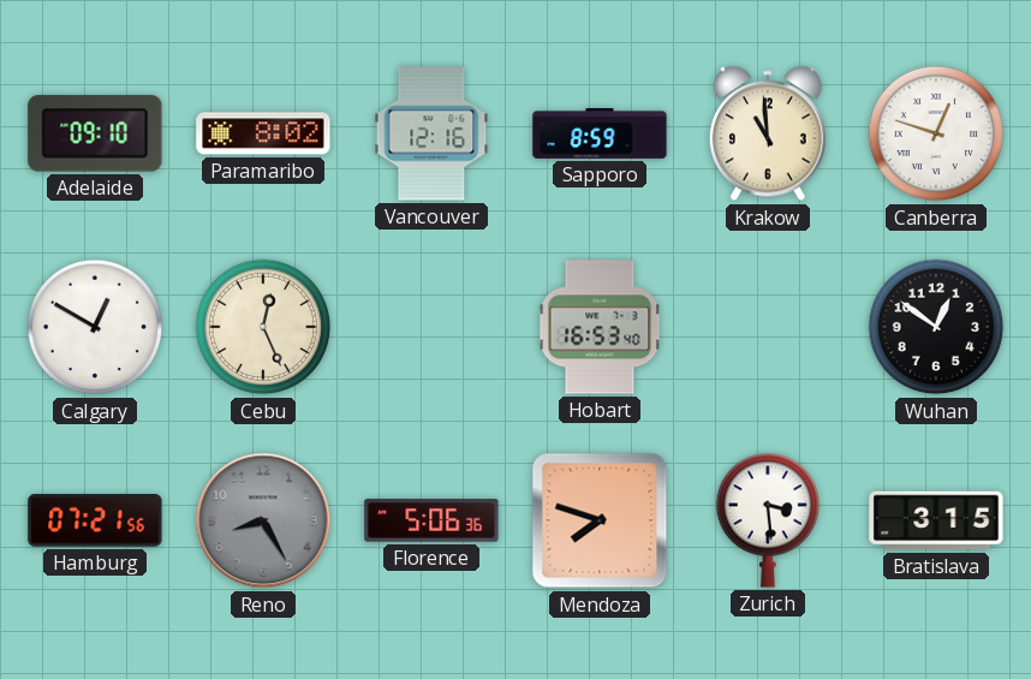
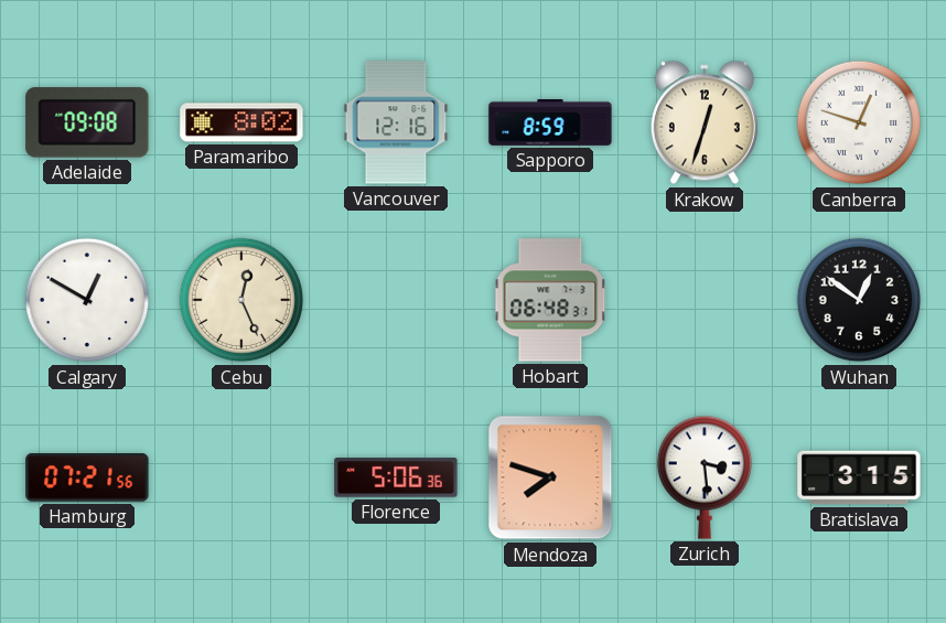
Adelaide: 09:10 -> 09:08 (87, 122)
Krakow: 10:59 -> 12:33 (705, 122)
Hobart: 16:53 -> 06:48 (550, 300)
Reno: 8:25 -> none (263, 520)
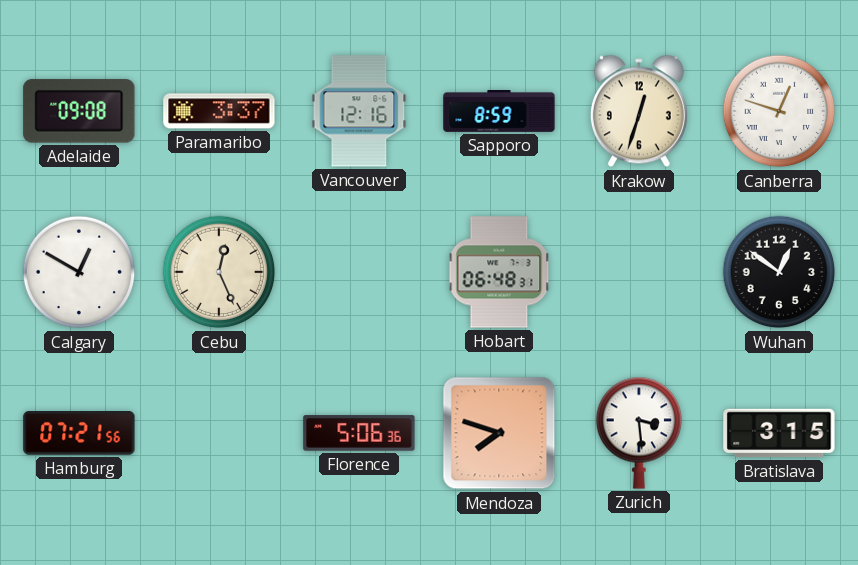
Paramaribo: 8:02 -> 3:37 (219, 111)
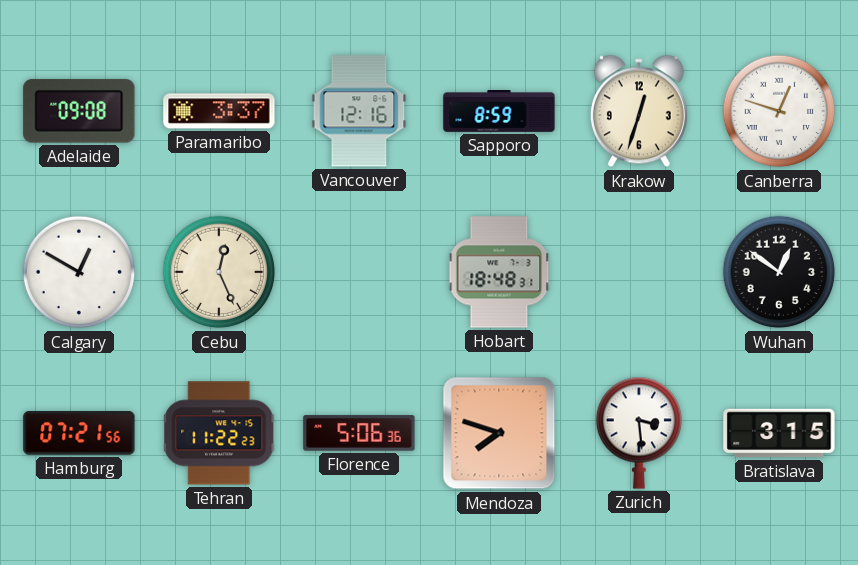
Hobart: 06:48 -> 18:48 (499, 272)
Tehran: none -> 11:22 (220, 433)
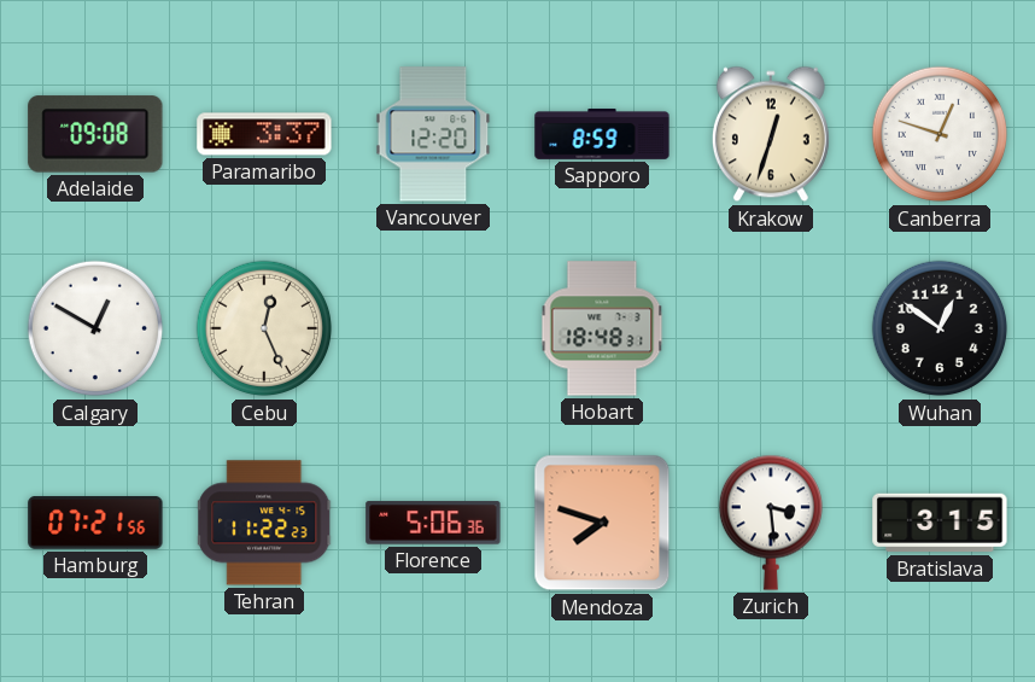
Vancouver: 12:16 -> 12:20 (433, 134)
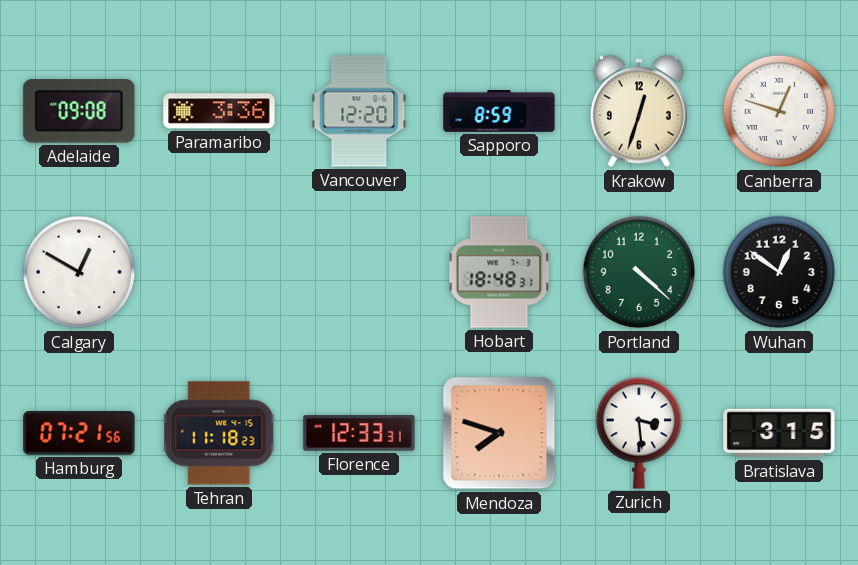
Paramaribo: 3:37 -> 3:36 (219, 111)
Cebu: 12:26 -> none (264, 328)
Portland: none -> 4:22 (639, 272)
Tehran: 11:22 -> 11:18 (220, 433)
Florence: 5:06 -> 12:33 (359, 433)
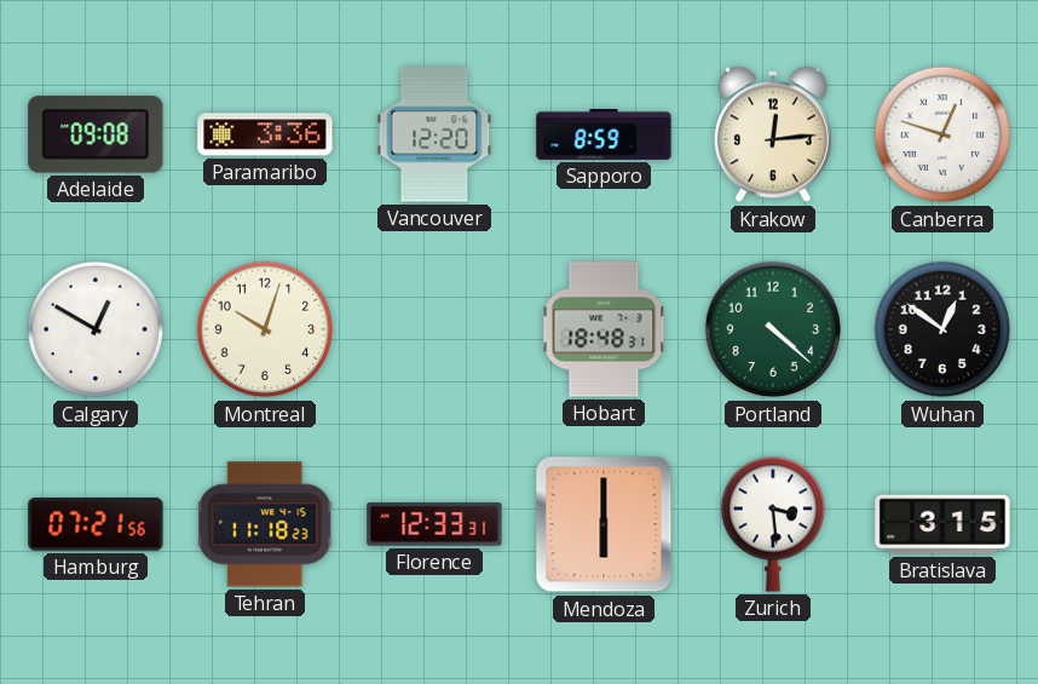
Krakow: 12:33 -> 12:14 (773, 134)
Montreal: none -> 10:03 (265, 329)
Mendoza: 7:48 -> 6:00 (604, 524)
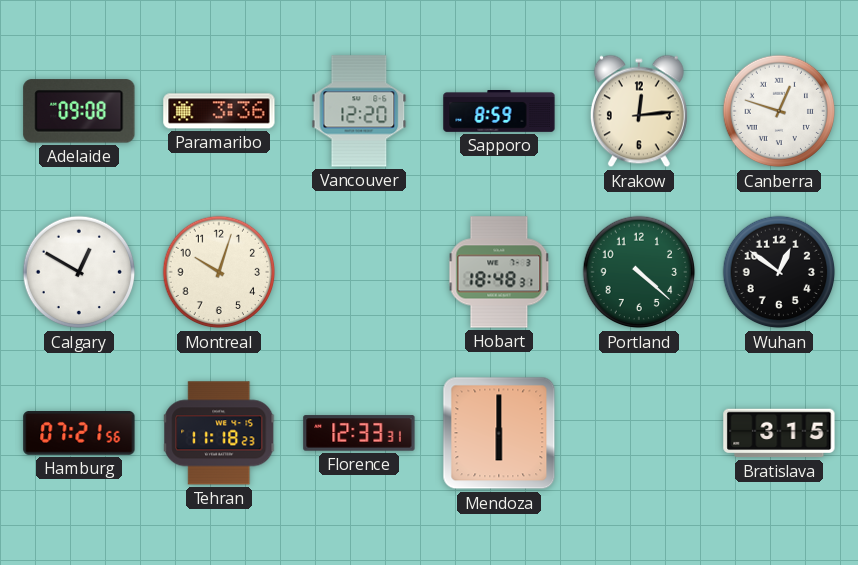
Zurich: 3:29 -> none (772, 524)
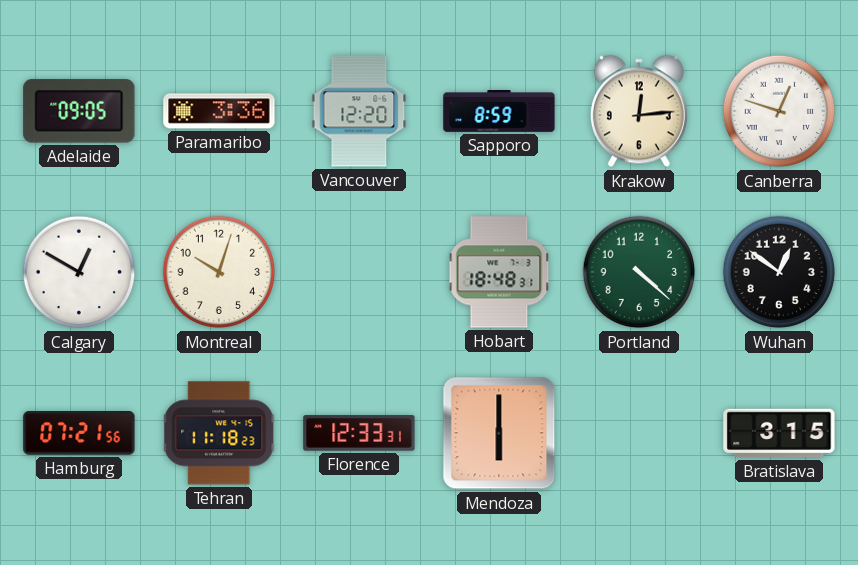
Adelaide: 09:08 -> 09:05 (79, 111)
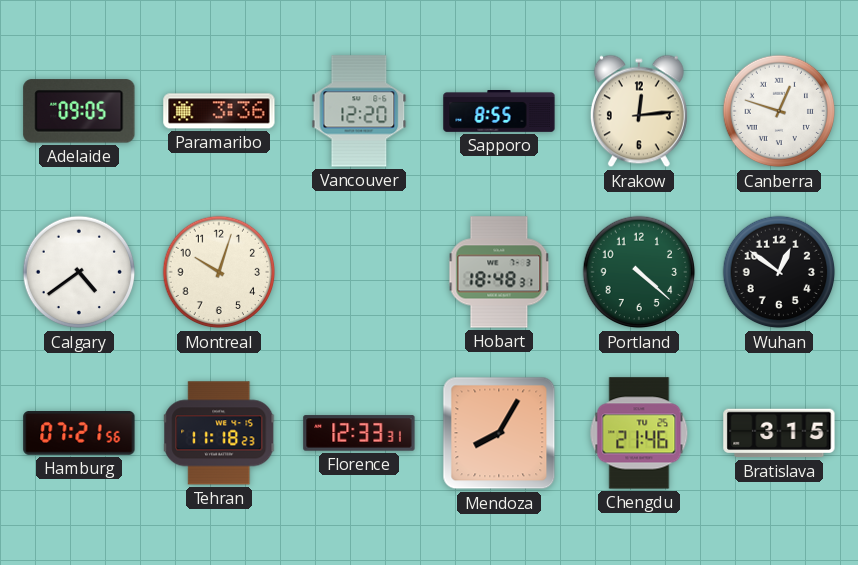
Sapporo: 8:59 -> 8:55 (499, 112)
Calgary: 12:50 -> 4:39 (79, 272)
Mendoza: 6:00 -> 8:05 (499, 433)
Chengdu: none -> 21:46 (639, 433)
